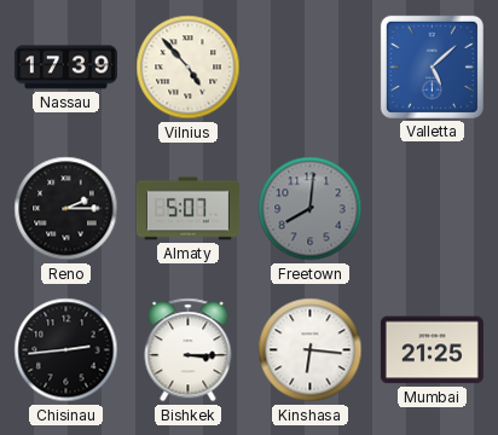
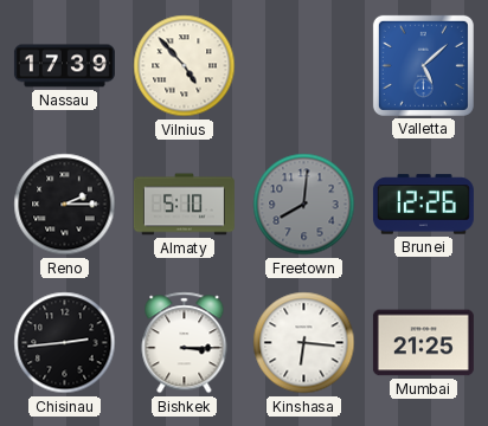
Almaty: 5:07 -> 5:10 (184, 205)
Brunei: none -> 12:26 (423, 205)
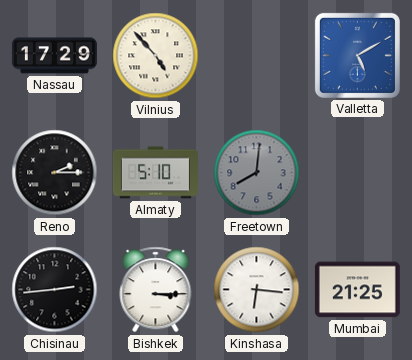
Nassau: 17:39 -> 17:29 (54, 56)
Valletta: 5:08 -> 5:10 (357, 55)
Brunei: 12:26 -> none (423, 205)
